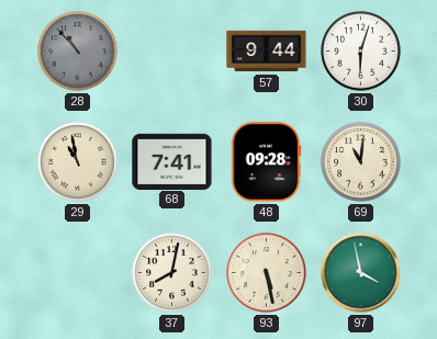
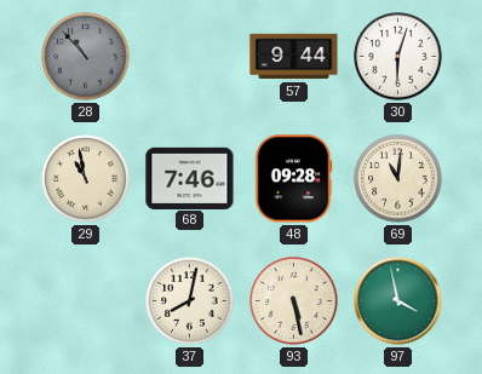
68: 7:41 -> 7:46 (190, 178)
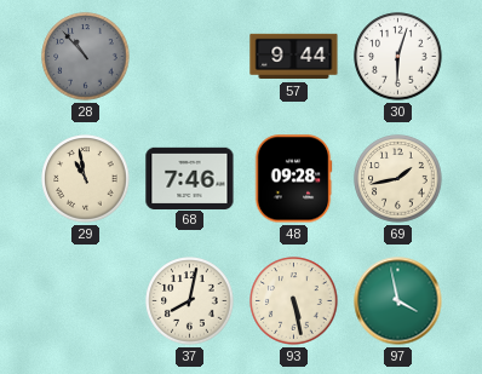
69: 11:01 -> 1:43 (398, 179)
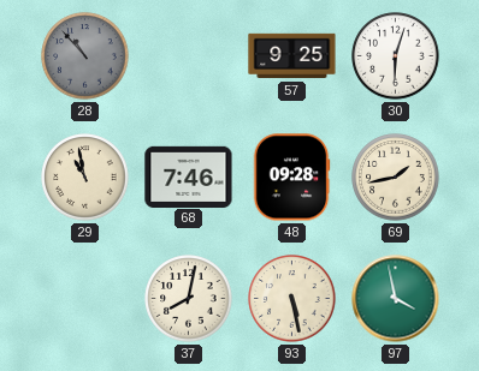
57: 9:44 -> 9:25 (292, 56)
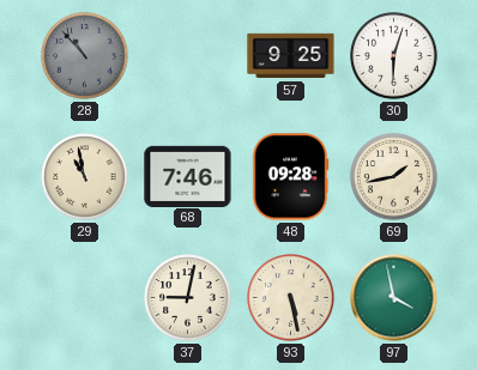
37: 8:02 -> 9:02 (188, 298)
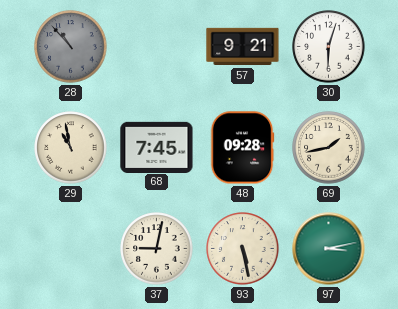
57: 9:25 -> 9:21 (243, 47)
68: 7:46 -> 7:45 (157, 147)
97: 3:58 -> 3:13 (329, 249)
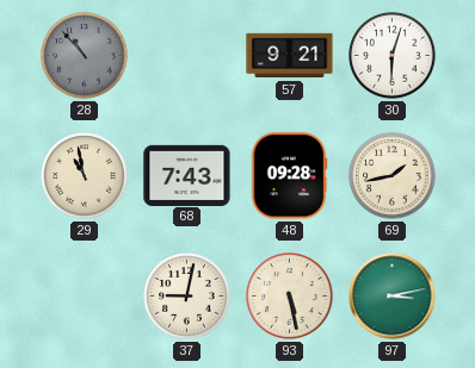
68: 7:45 -> 7:43 (187, 175)
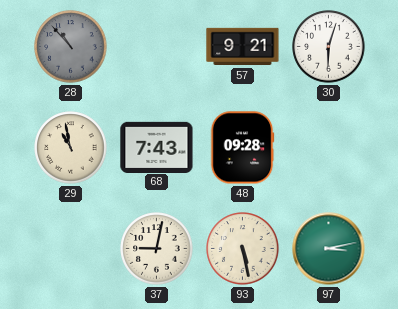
69: 1:43 -> none (393, 176)
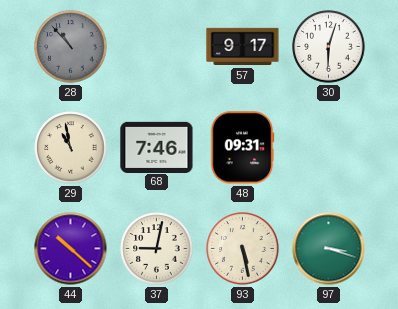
57: 9:21 -> 9:17 (243, 47)
68: 7:43 -> 7:46 (157, 147)
48: 09:28 -> 09:31 (242, 148)
44: none -> 10:22 (71, 249)
97: 3:13 -> 3:18 (329, 249)
